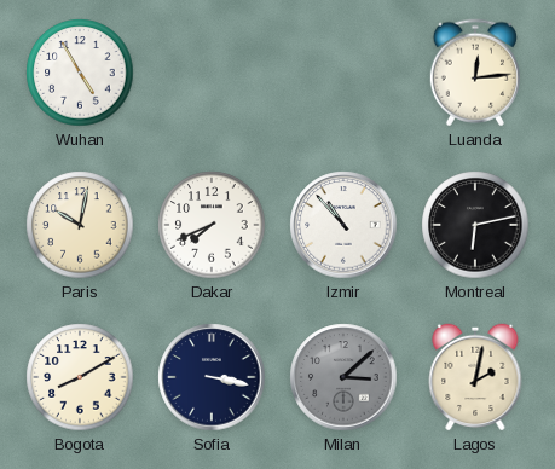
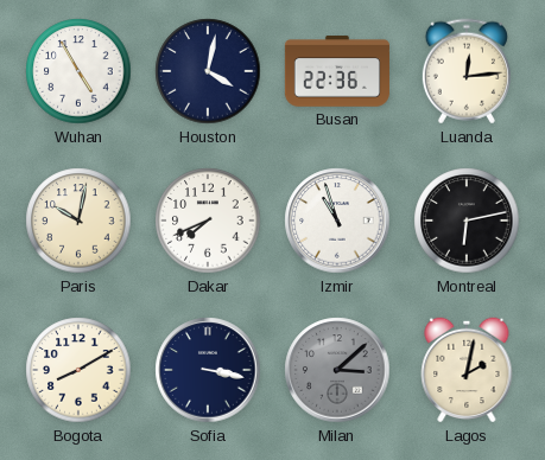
Houston: none -> 4:02 (208, 71)
Busan: none -> 22:36 (337, 71)
Izmir: 10:53 -> 10:57 (337, 221)
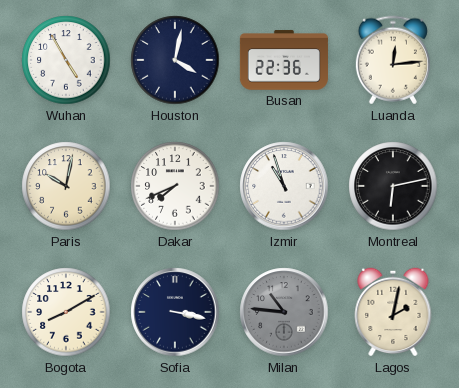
Milan: 3:08 -> 10:46 (284, 312)
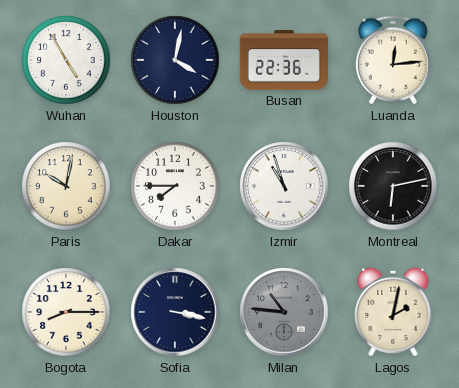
Dakar: 7:41 -> 7:45 (175, 186)
Bogota: 8:10 -> 8:15 (66, 312)
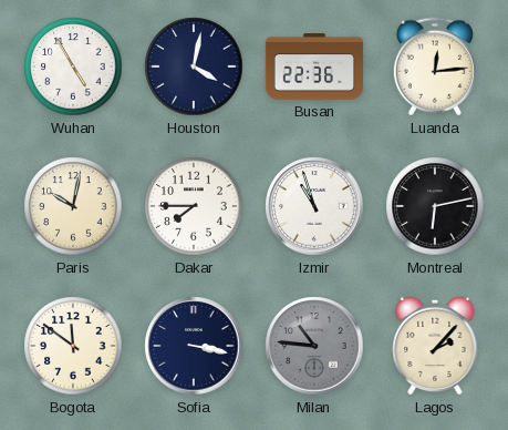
Bogota: 8:15 -> 11:51 (73, 346)
Lagos: 2:02 -> 2:07 (435, 346)
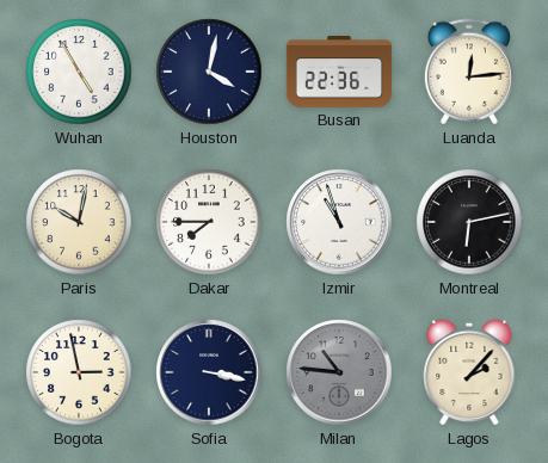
Bogota: 11:51 -> 2:58 (79, 372)
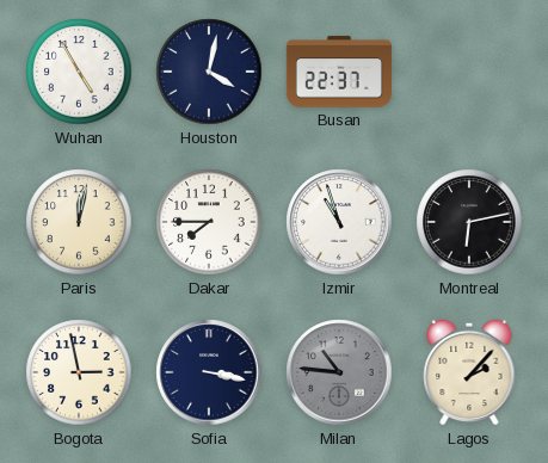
Busan: 22:36 -> 22:37 (339, 72)
Luanda: 12:14 -> none (469, 72)
Paris: 10:02 -> 12:02 (79, 222)
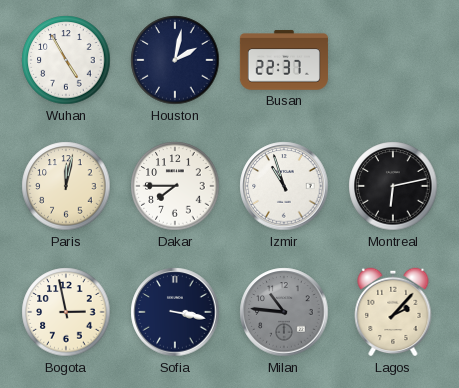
Houston: 4:02 -> 2:02 (175, 60)
